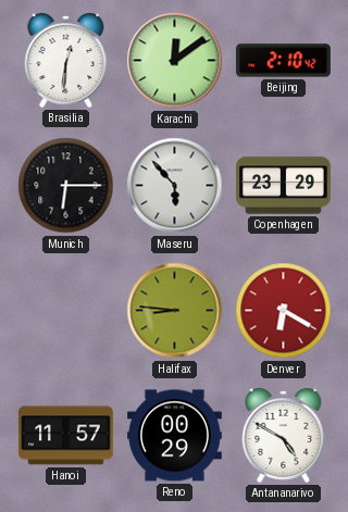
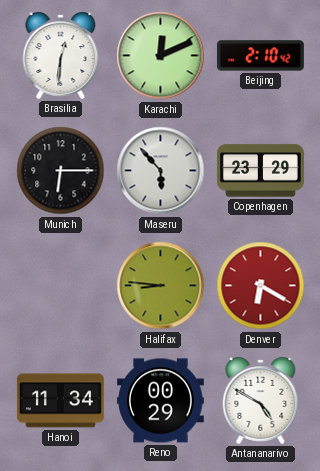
Karachi: 12:09 -> 12:11 (161, 56)
Hanoi: 11:57 -> 11:34 (60, 401)
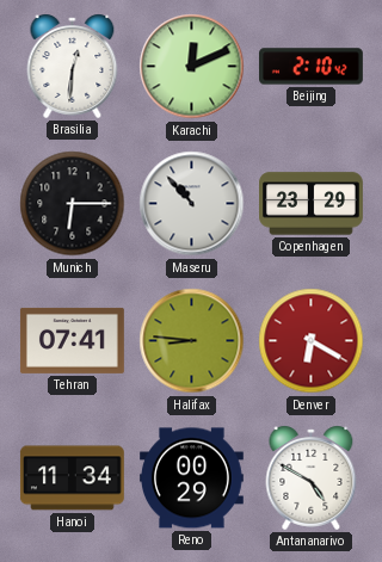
Maseru: 5:53 -> 10:53 (192, 204)
Tehran: none -> 07:41 (72, 340)
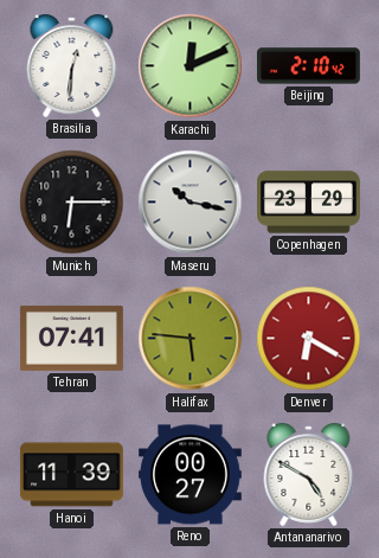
Maseru: 10:53 -> 10:17 (191, 203)
Halifax: 8:46 -> 5:46 (191, 339)
Hanoi: 11:34 -> 11:39 (71, 475)
Reno: 00:29 -> 00:27 (191, 475)
